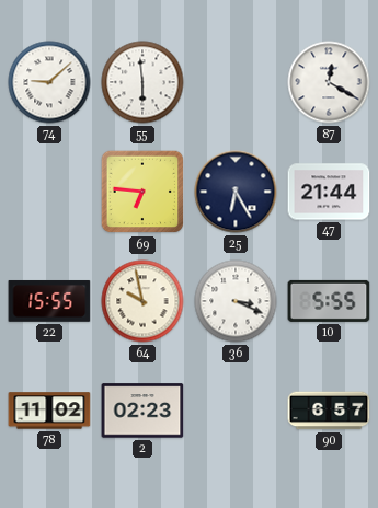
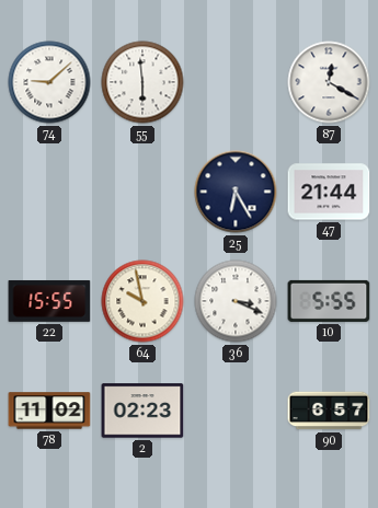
69: 6:46 -> none (142, 192)
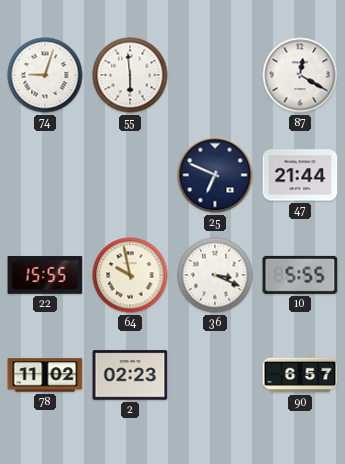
74: 9:08 -> 9:03 (45, 75)
25: 6:25 -> 6:49 (215, 175)
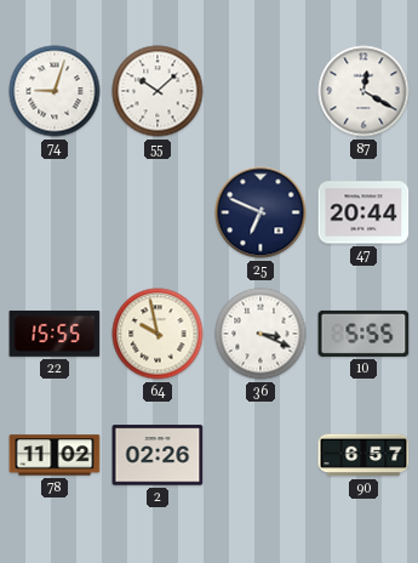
55: 5:59 -> 10:08 (158, 91)
47: 21:44 -> 20:44 (363, 212)
2: 02:23 -> 02:26 (158, 455)
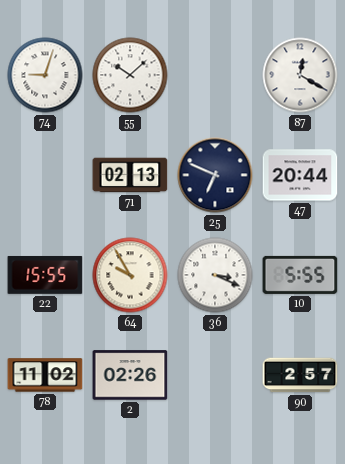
71: none -> 02:13 (130, 175)
64: 9:58 -> 9:55 (130, 275)
90: 6:57 -> 2:57 (300, 375)
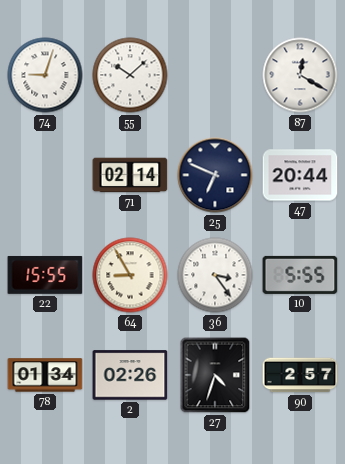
71: 02:13 -> 02:14 (130, 175)
64: 9:55 -> 8:55 (130, 275)
36: 3:19 -> 3:24 (215, 275)
78: 11:02 -> 01:34 (45, 375)
27: none -> 4:33 (215, 375)
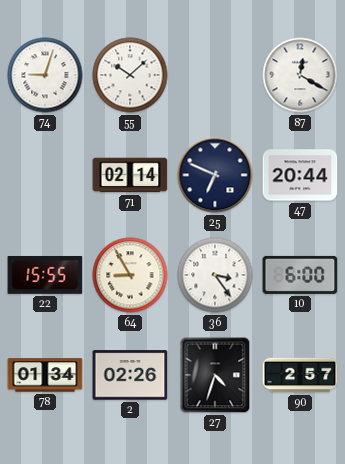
10: 5:55 -> 6:00 (300, 275)
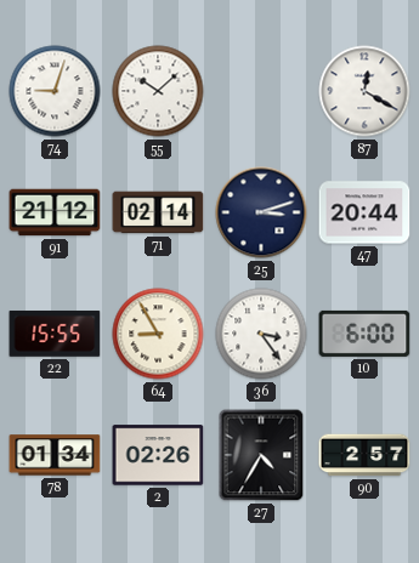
91: none -> 21:12 (55, 212)
25: 6:49 -> 3:12 (261, 212)
27: 4:33 -> 4:35 (261, 455)
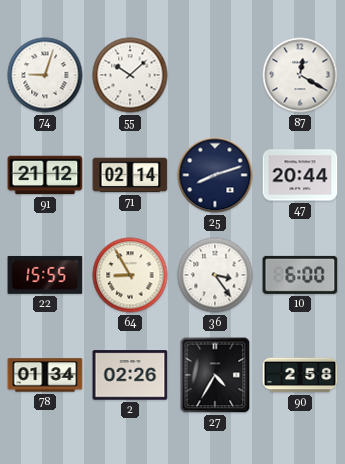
25: 3:12 -> 8:12 (215, 175)
90: 2:57 -> 2:58 (300, 375)
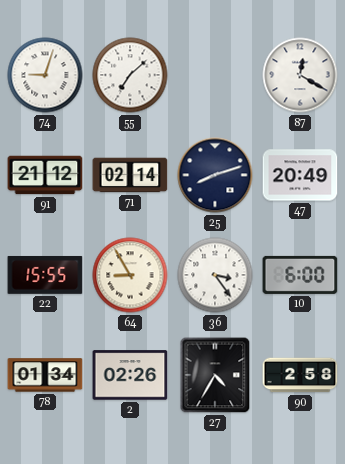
55: 10:08 -> 7:08 (130, 75)
47: 20:44 -> 20:49 (300, 175)
